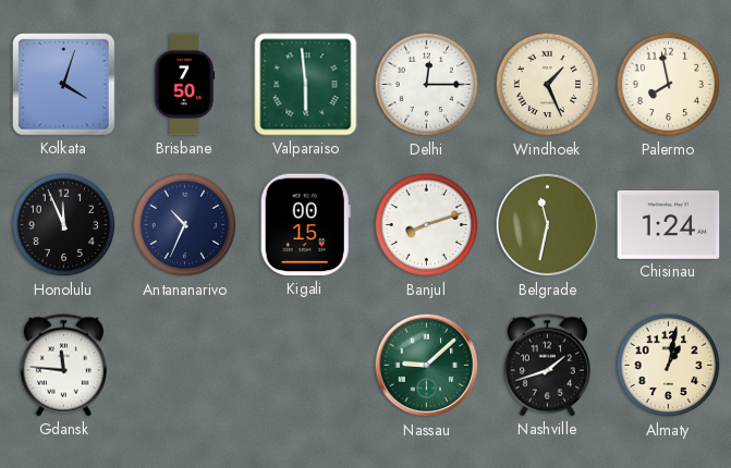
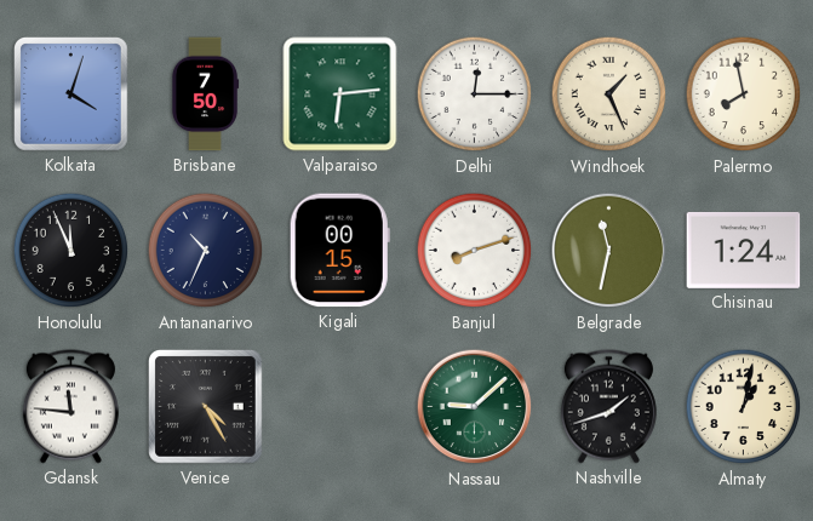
Valparaiso: 5:59 -> 6:14 (340, 95)
Venice: none -> 4:25 (206, 407)
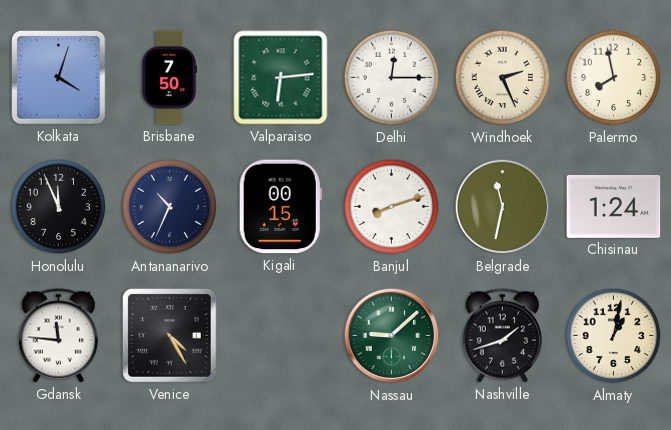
Windhoek: 1:26 -> 2:26 (503, 78)
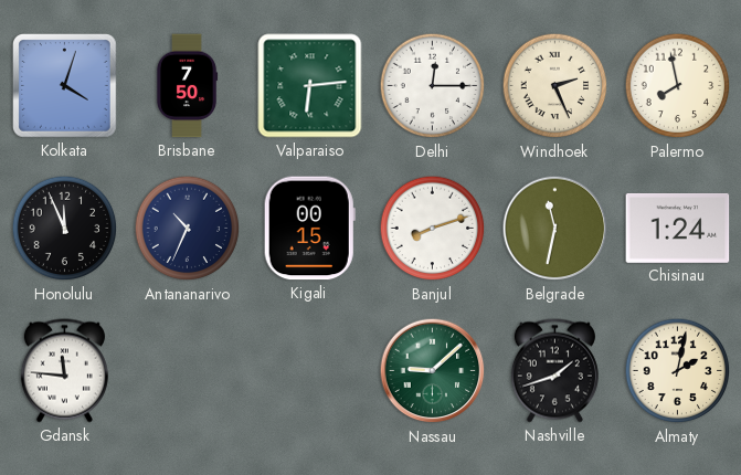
Venice: 4:25 -> none (170, 336)
Almaty: 1:02 -> 2:02 (678, 371)
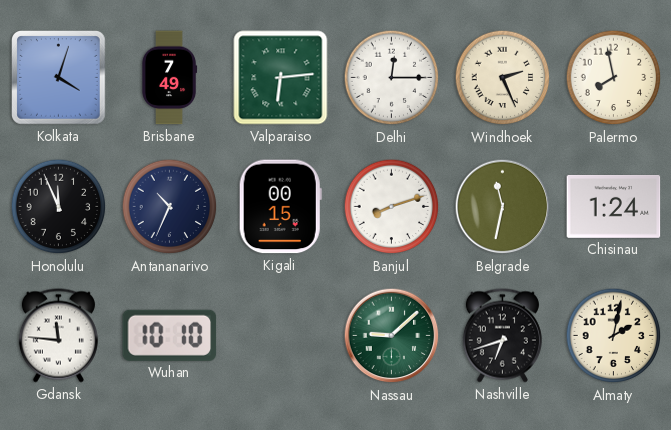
Brisbane: 7:50 -> 7:49 (169, 78)
Wuhan: none -> 10:10 (170, 335)
Nashville: 1:42 -> 6:42 (502, 336)
